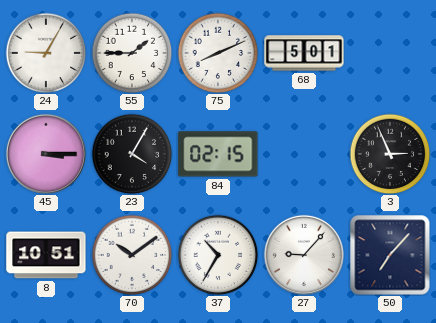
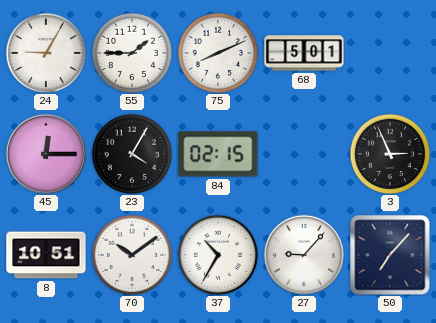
45: 3:15 -> 12:15 (46, 154)
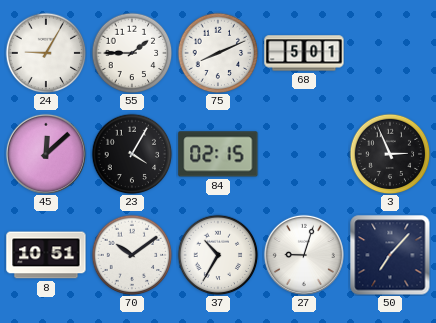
45: 12:15 -> 12:08 (46, 154)
27: 9:07 -> 9:03 (304, 255)
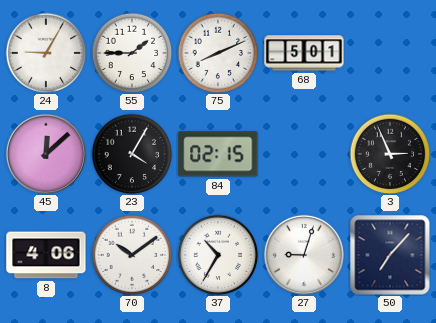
8: 10:51 -> 4:06 (46, 255)
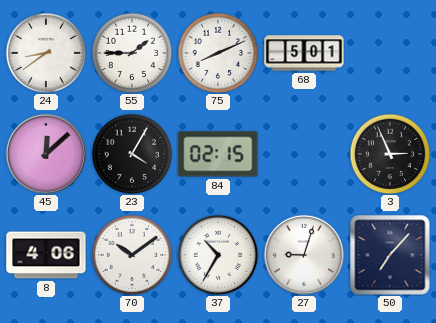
24: 9:05 -> 8:39 (46, 53)
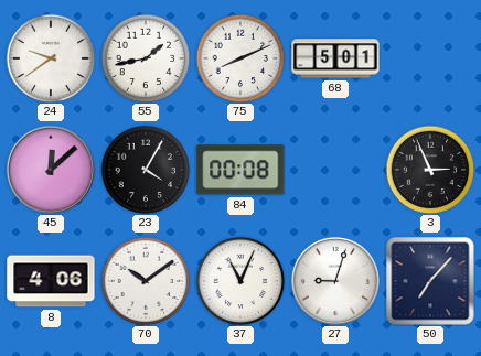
24: 8:39 -> 9:39 (51, 58)
55: 1:45 -> 1:43 (146, 58)
84: 02:15 -> 00:08 (240, 170)
37: 10:35 -> 11:04 (240, 281)
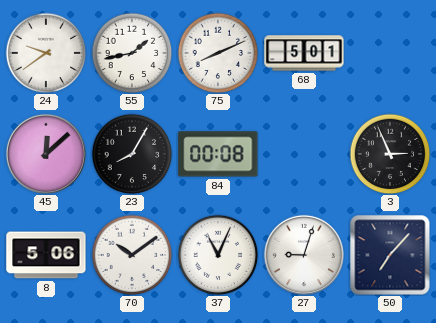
23: 4:05 -> 8:05 (132, 154)
8: 4:06 -> 5:06 (46, 255)
